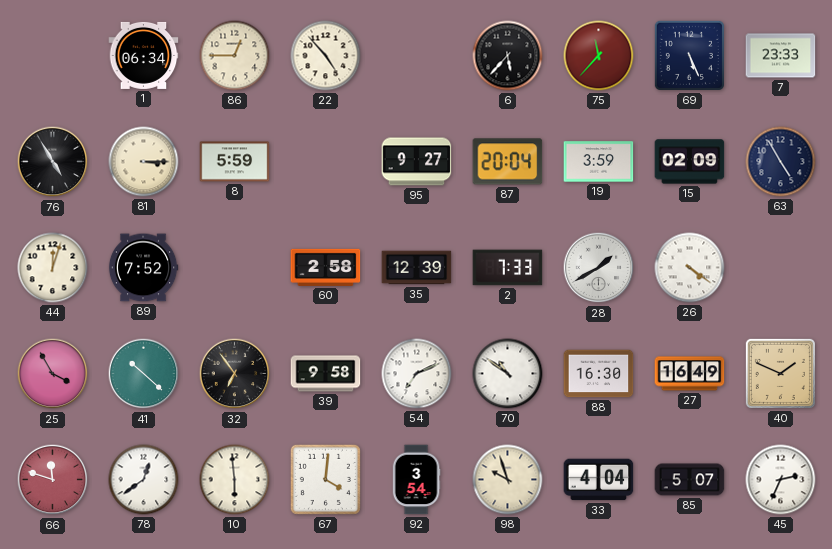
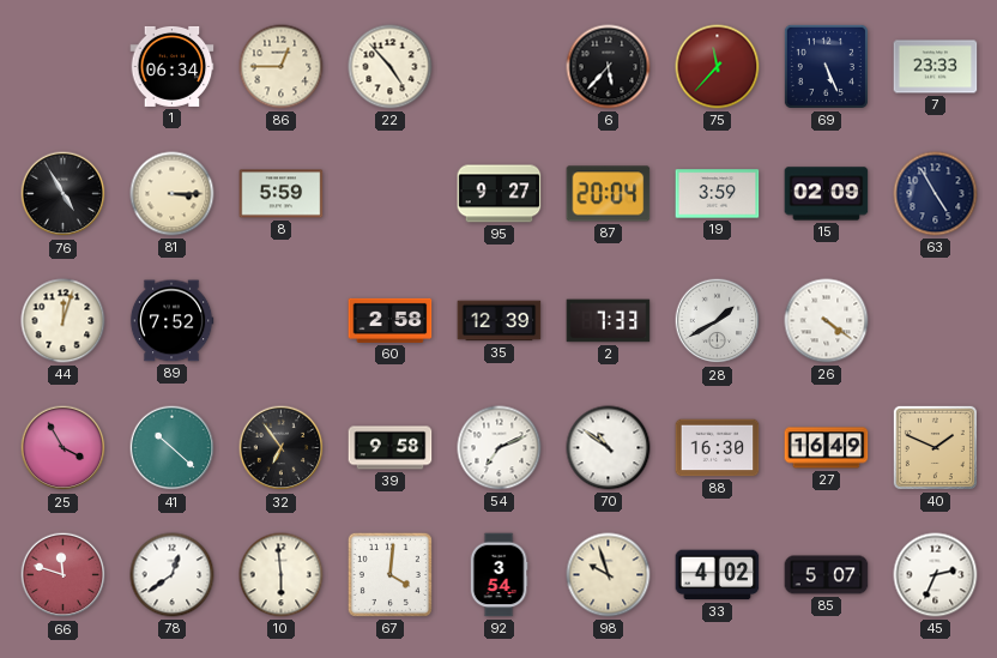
33: 4:04 -> 4:02 (718, 575)
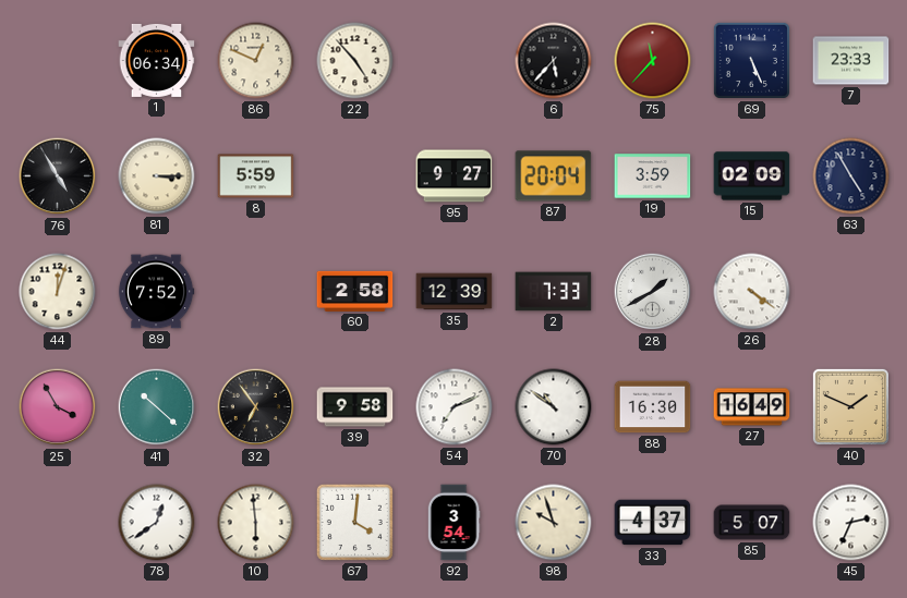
86: 12:45 -> 12:49 (256, 61)
66: 11:48 -> none (64, 575)
33: 4:02 -> 4:37 (653, 523)
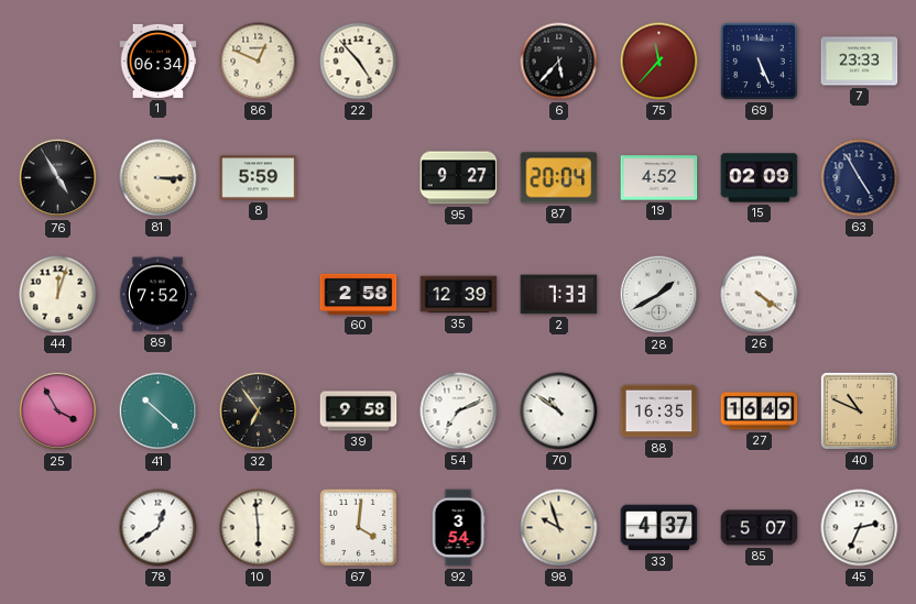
19: 3:59 -> 4:52 (659, 178)
88: 16:30 -> 16:35 (659, 411)
40: 1:49 -> 10:49 (859, 410)
